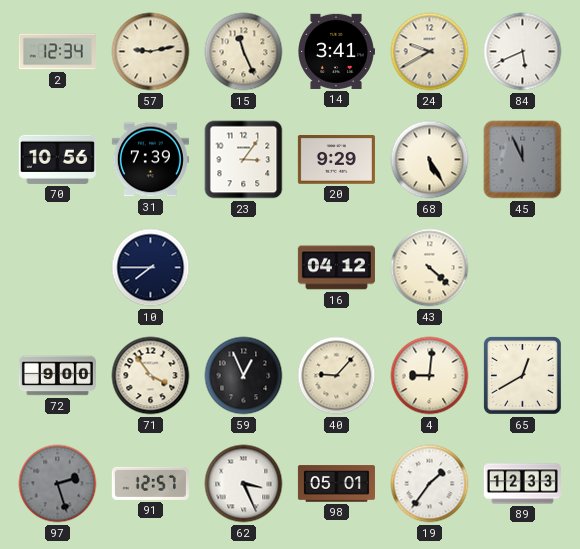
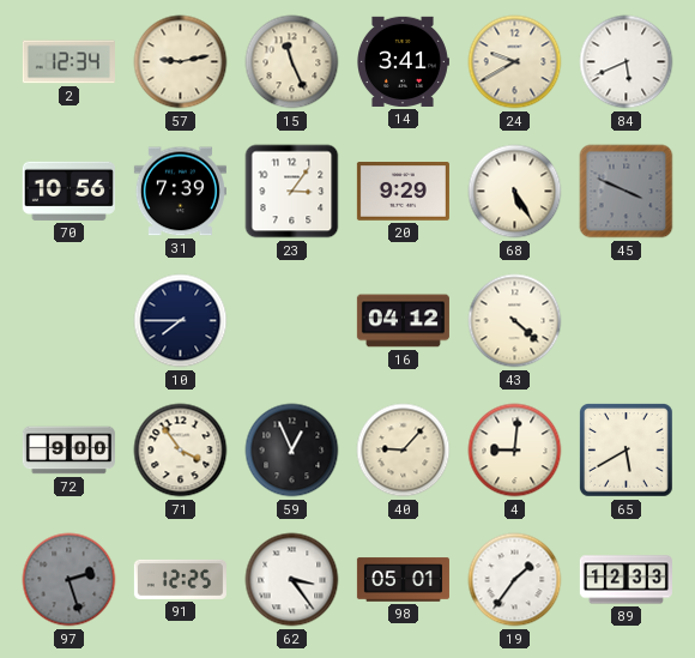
45: 11:56 -> 3:49 (627, 192)
65: 12:40 -> 5:40 (627, 451)
91: 12:57 -> 12:25 (180, 579)
62: 3:26 -> 3:24 (292, 580)
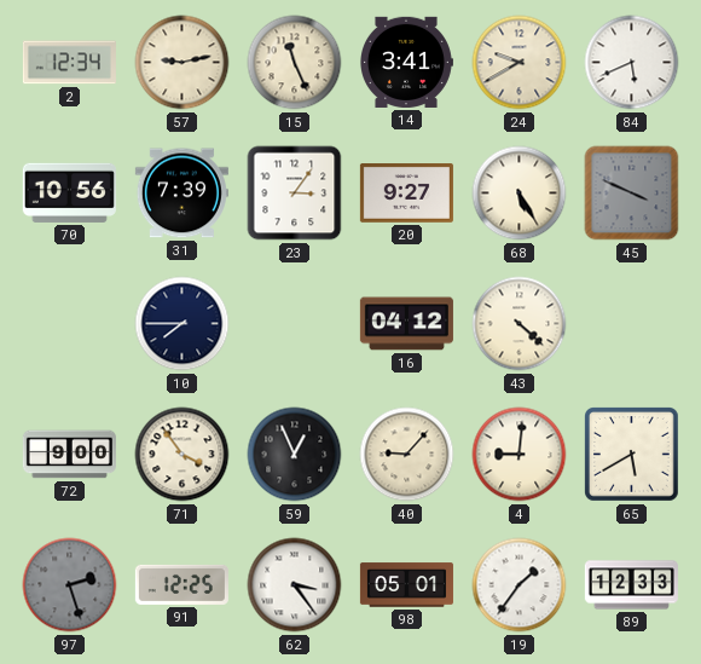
20: 9:29 -> 9:27 (406, 194)
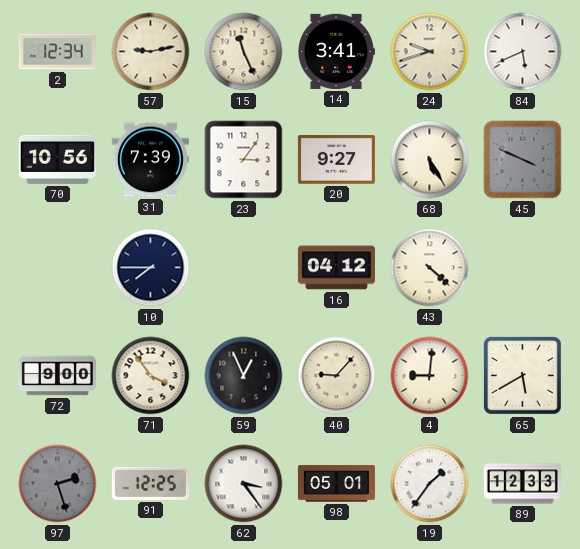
24: 9:40 -> 9:42 (430, 52)
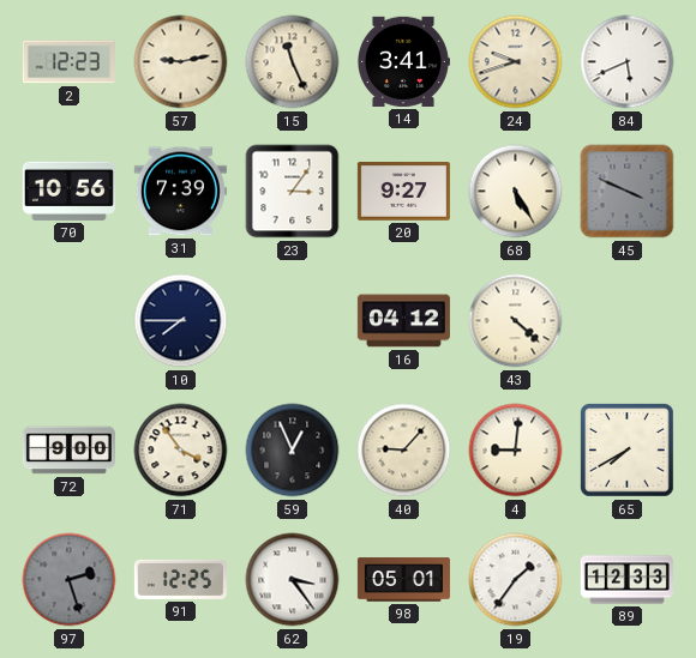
2: 12:34 -> 12:23 (68, 62)
65: 5:40 -> 7:40 (628, 451)
